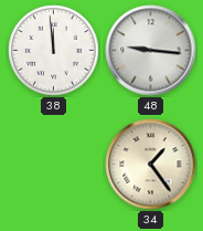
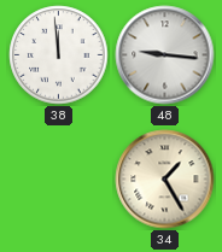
34: 1:24 -> 1:25 (165, 180)
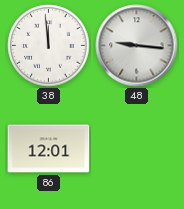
86: none -> 12:01 (49, 149)
34: 1:25 -> none (165, 180)
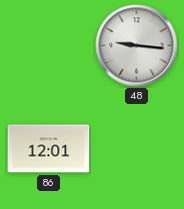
38: 11:59 -> none (49, 46)
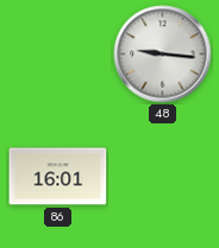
86: 12:01 -> 16:01 (58, 177)
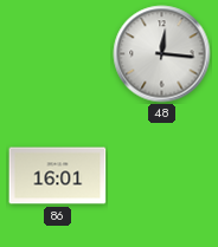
48: 9:16 -> 12:16 (162, 54)
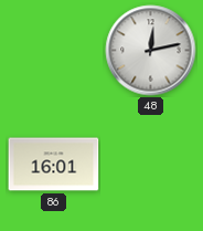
48: 12:16 -> 12:13 (151, 51)
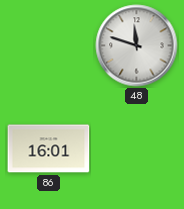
48: 12:13 -> 11:48 (137, 46)
